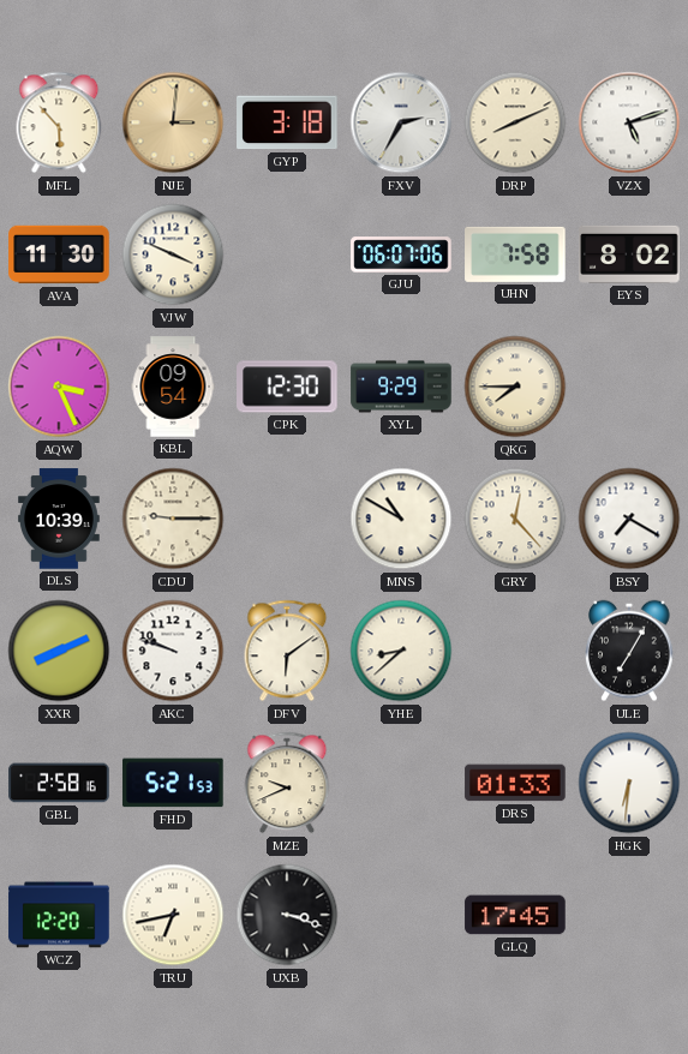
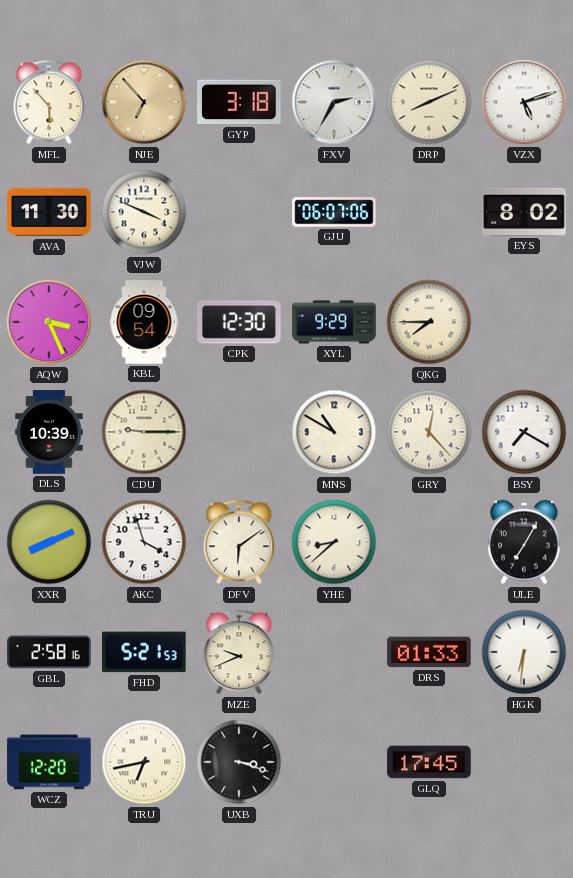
NJE: 3:01 -> 6:53 (144, 102)
UHN: 7:58 -> none (515, 254)
AKC: 9:48 -> 3:57 (144, 542)
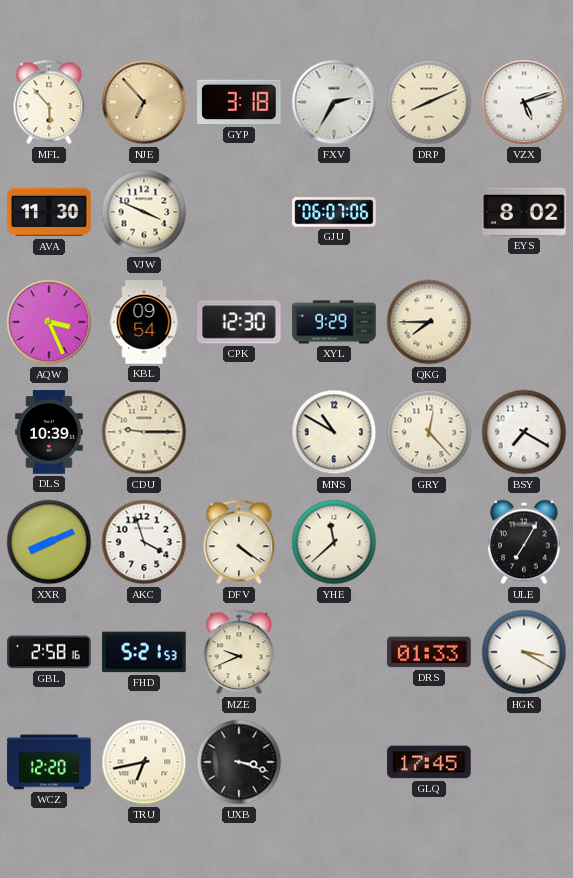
DFV: 6:09 -> 4:21 (239, 542)
YHE: 8:38 -> 11:38 (334, 542)
HGK: 6:31 -> 3:20 (524, 652)
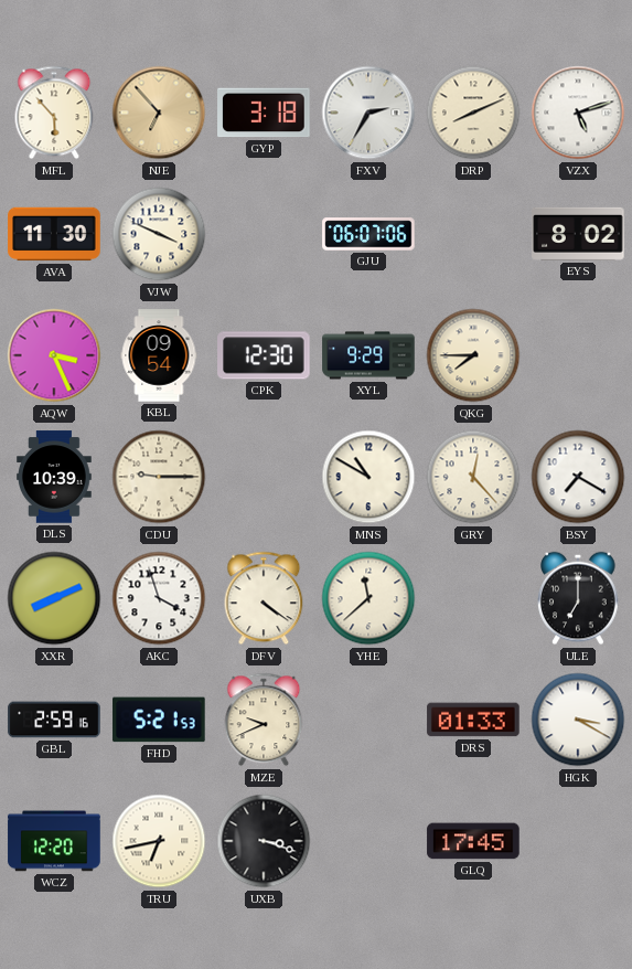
ULE: 7:05 -> 7:00 (578, 598)
GBL: 2:58 -> 2:59 (54, 720)
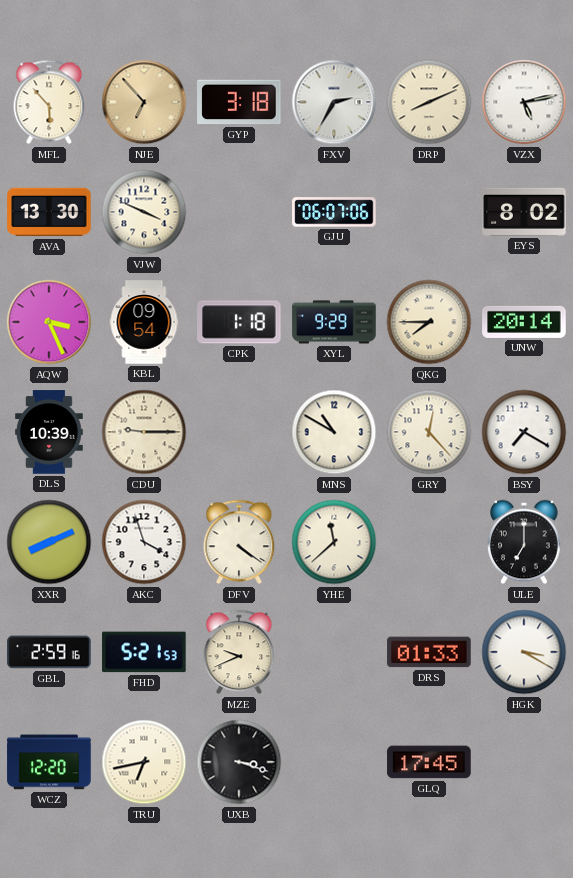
VZX: 5:12 -> 5:13 (524, 102)
AVA: 11:30 -> 13:30 (49, 212)
CPK: 12:30 -> 1:18 (239, 322)
UNW: none -> 20:14 (524, 322)
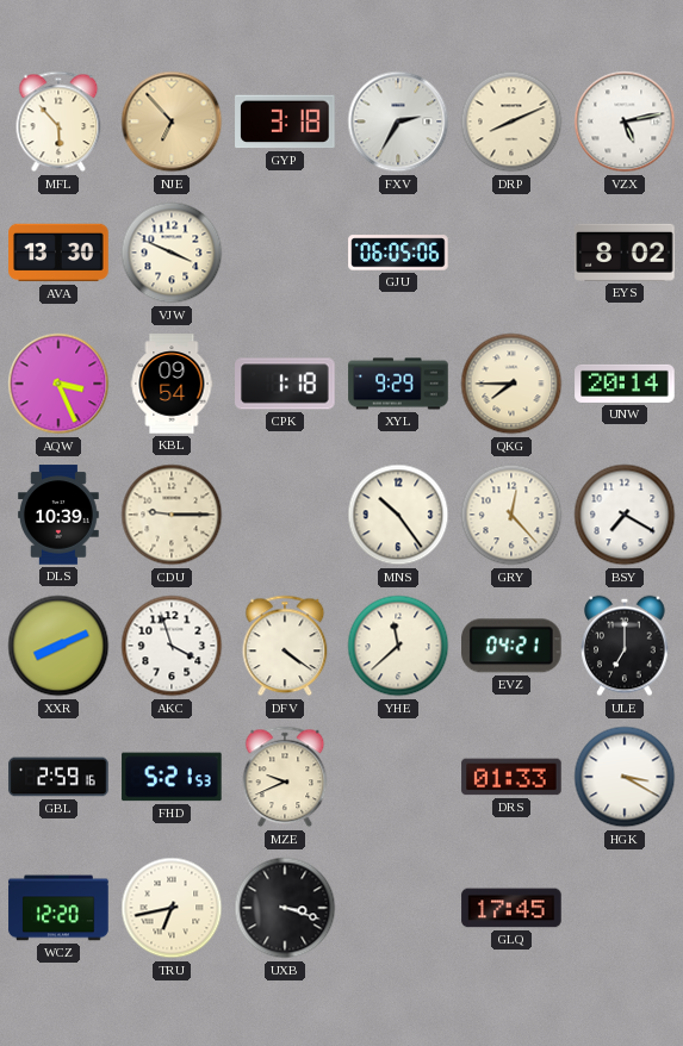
GJU: 06:07 -> 06:05 (398, 253)
MNS: 10:50 -> 10:24 (398, 515)
EVZ: none -> 04:21 (513, 646)
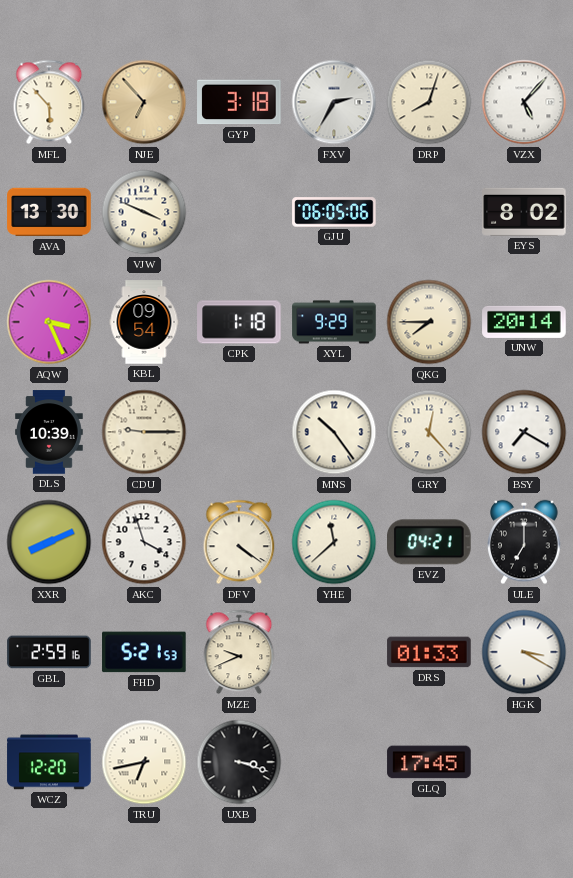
DRP: 8:11 -> 8:03 (429, 102)
VZX: 5:13 -> 5:07 (524, 102)
